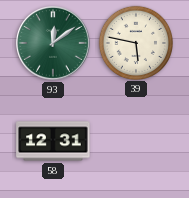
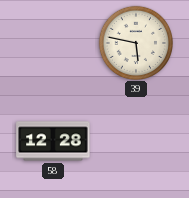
93: 12:09 -> none (54, 44)
58: 12:31 -> 12:28 (53, 141)
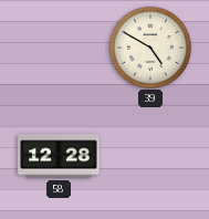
39: 5:47 -> 4:50 (149, 46)
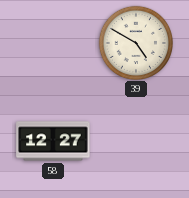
58: 12:28 -> 12:27 (53, 141)
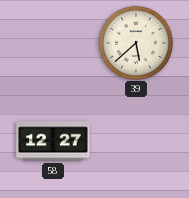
39: 4:50 -> 5:38 (135, 42)
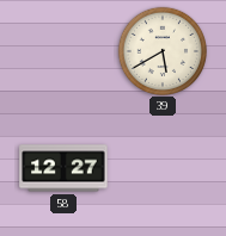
39: 5:38 -> 5:40 (161, 50)
